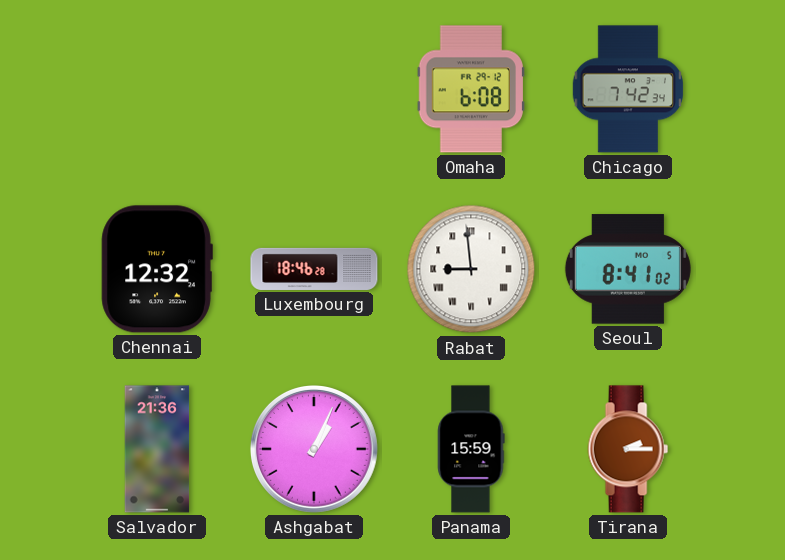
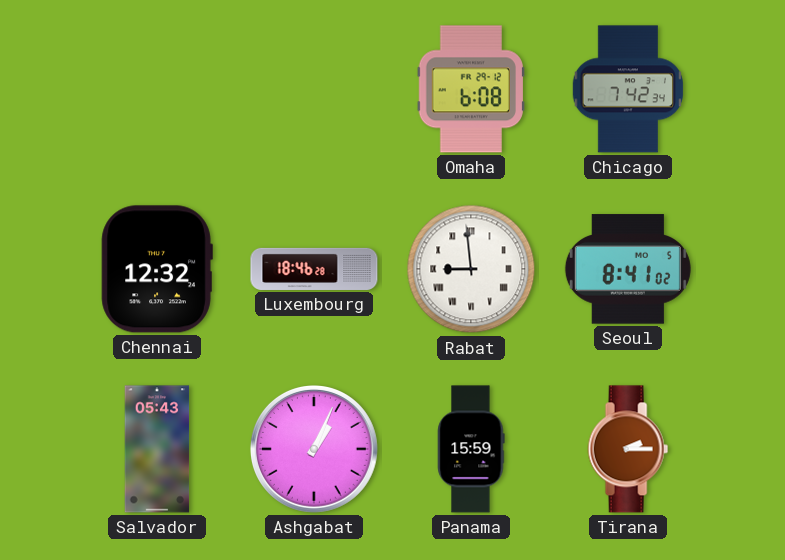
Salvador: 21:36 -> 05:43 (157, 449)
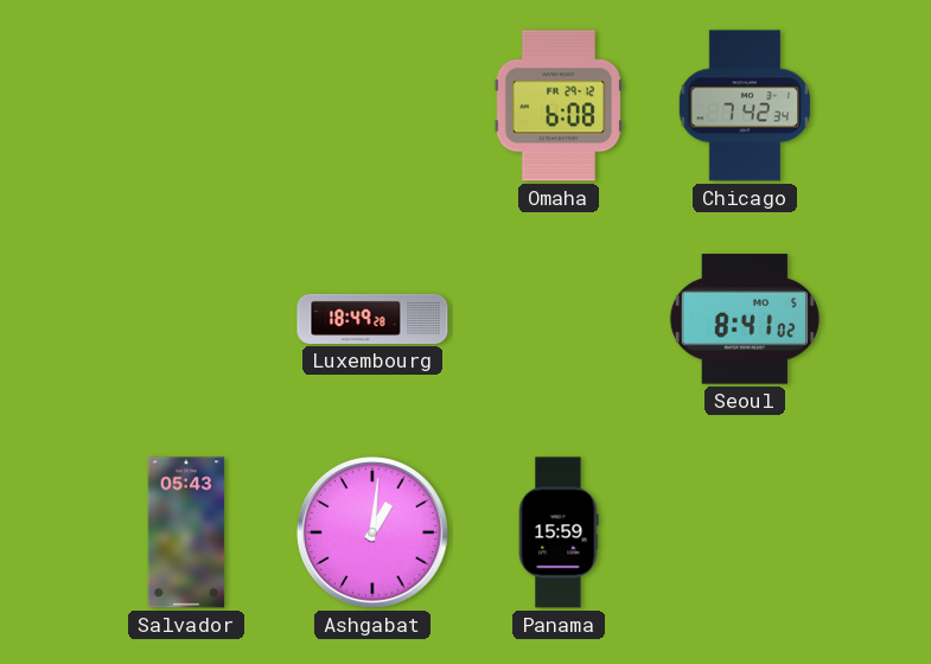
Chennai: 12:32 -> none (157, 269)
Luxembourg: 18:46 -> 18:49 (372, 319)
Rabat: 8:59 -> none (471, 269)
Ashgabat: 1:04 -> 1:01 (374, 534)
Tirana: 2:15 -> none (628, 449)
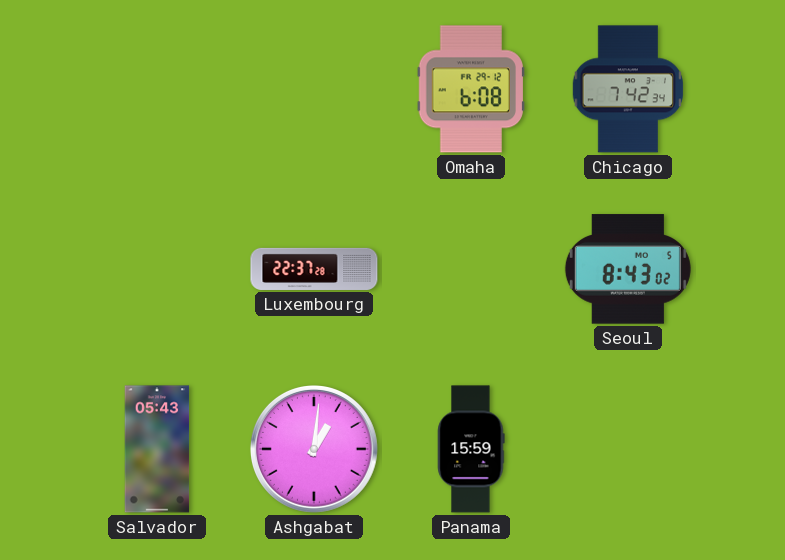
Luxembourg: 18:49 -> 22:37 (314, 269)
Seoul: 8:41 -> 8:43 (628, 269)
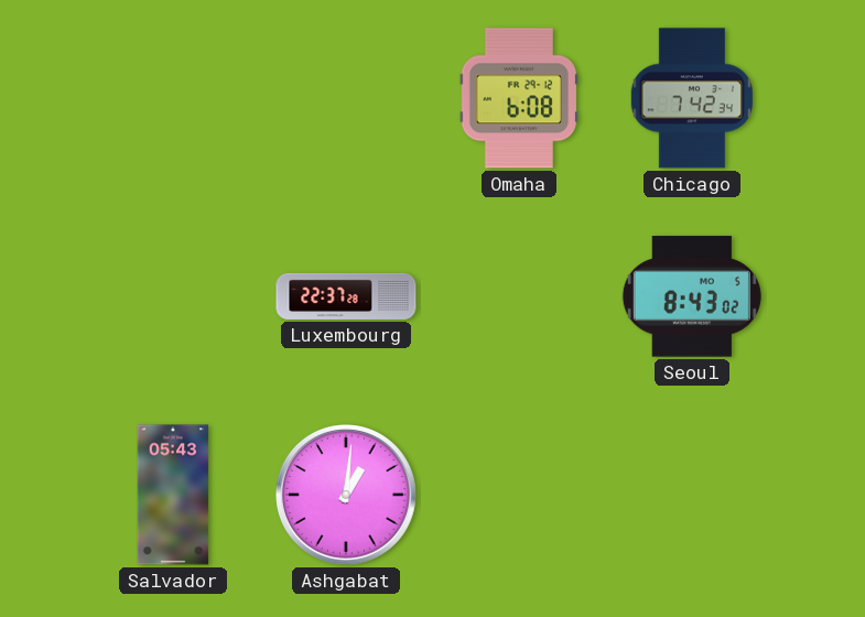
Panama: 15:59 -> none (471, 449)
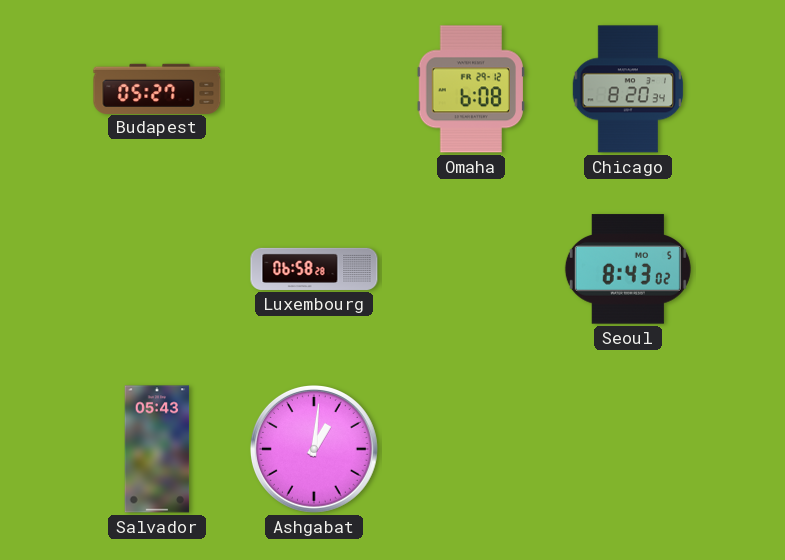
Budapest: none -> 05:27 (157, 88)
Chicago: 7:42 -> 8:20 (627, 89)
Luxembourg: 22:37 -> 06:58 (314, 269)
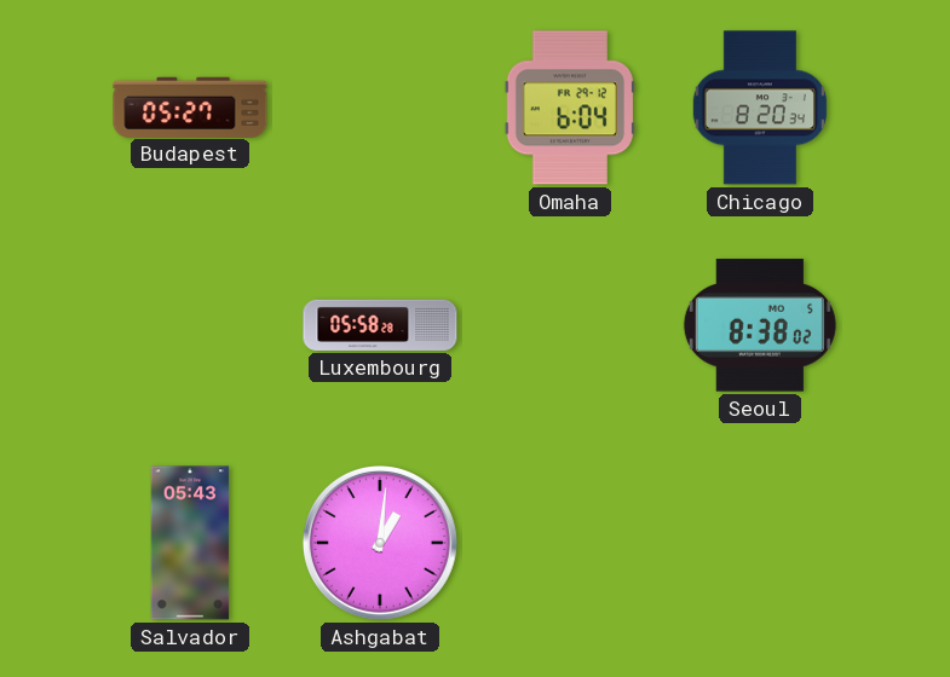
Omaha: 6:08 -> 6:04 (570, 108)
Luxembourg: 06:58 -> 05:58 (380, 325)
Seoul: 8:43 -> 8:38 (760, 325)
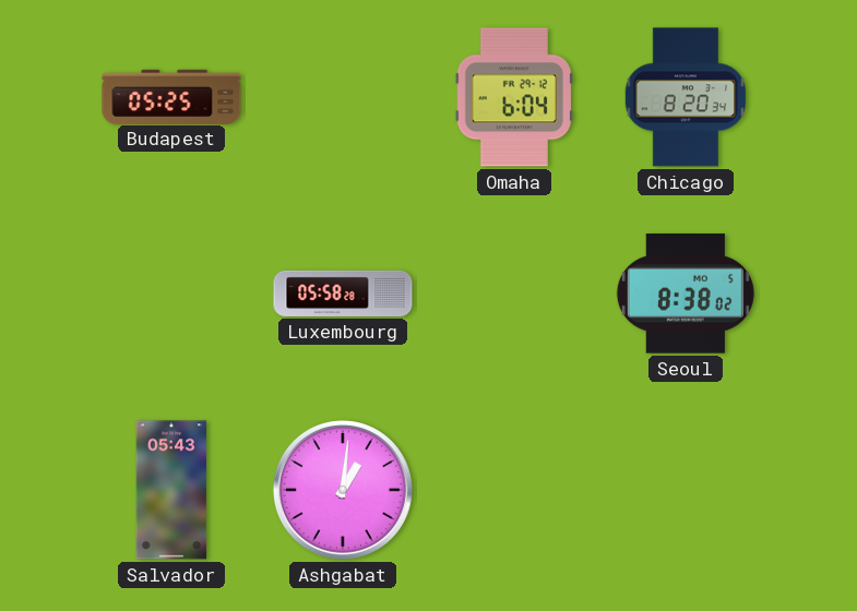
Budapest: 05:27 -> 05:25 (171, 96)
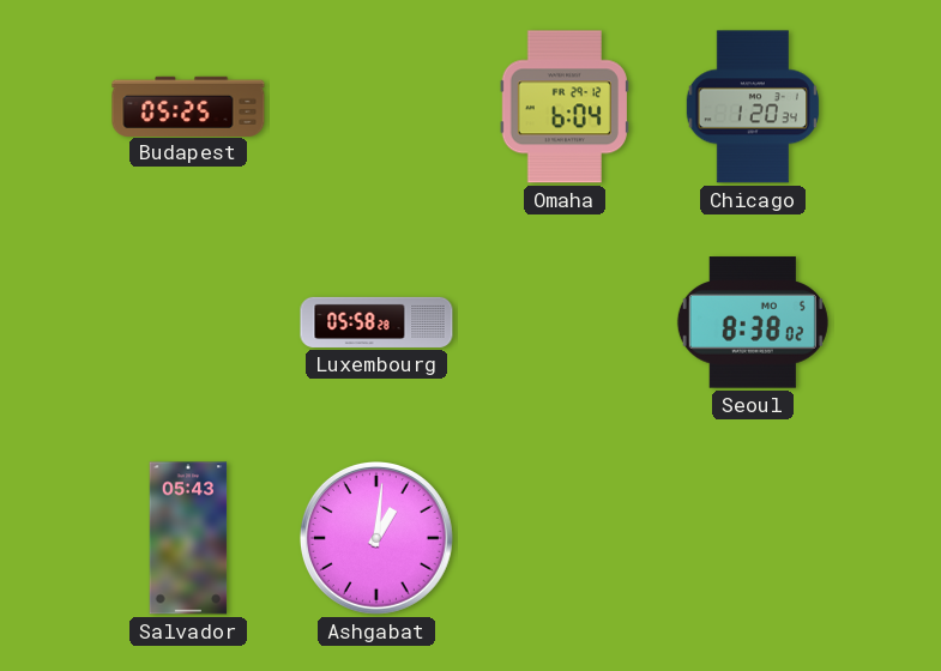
Chicago: 8:20 -> 1:20 (752, 107)
